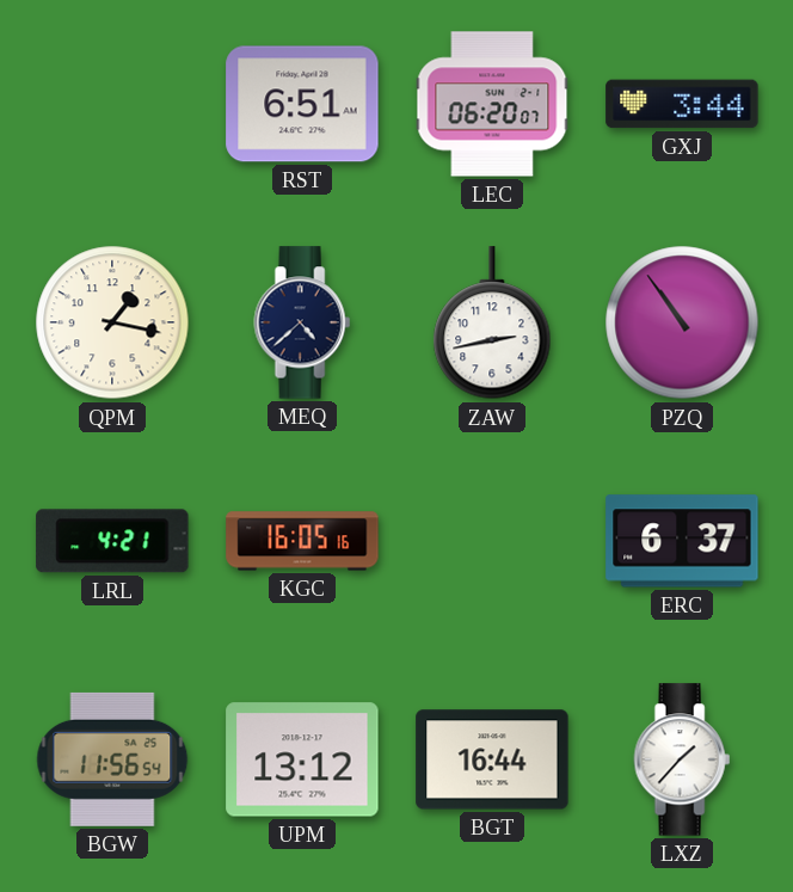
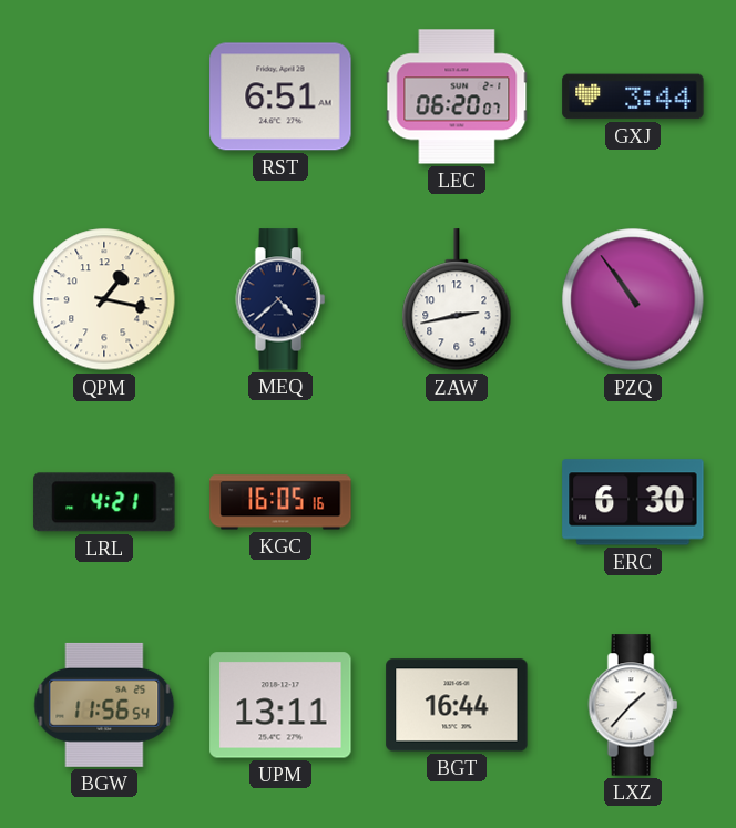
ERC: 6:37 -> 6:30 (633, 502)
UPM: 13:12 -> 13:11 (280, 705)
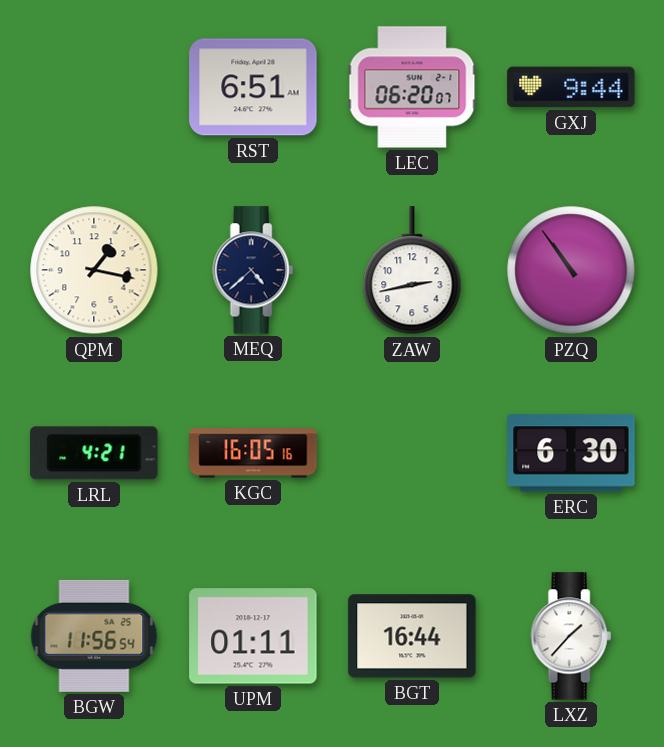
GXJ: 3:44 -> 9:44 (571, 87)
UPM: 13:11 -> 01:11 (253, 636)
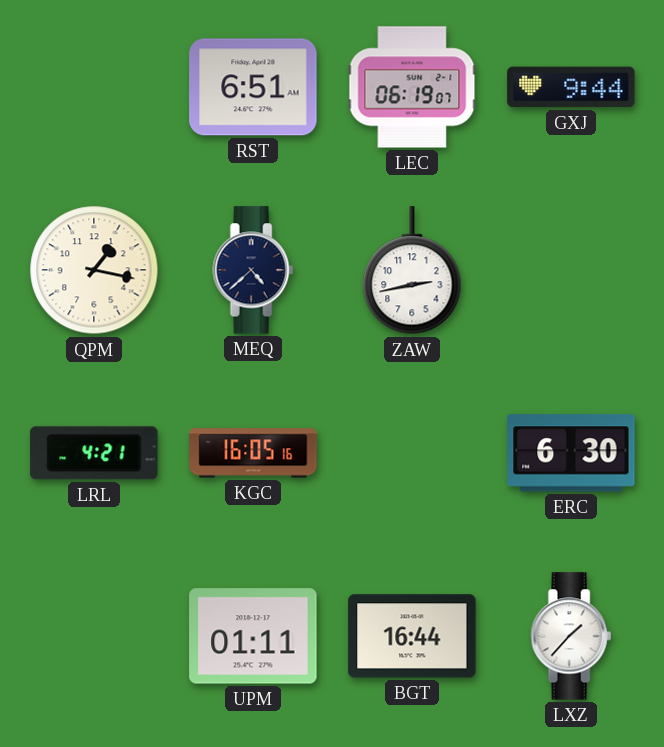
LEC: 06:20 -> 06:19 (412, 87)
PZQ: 10:54 -> none (571, 270)
BGW: 11:56 -> none (94, 636)
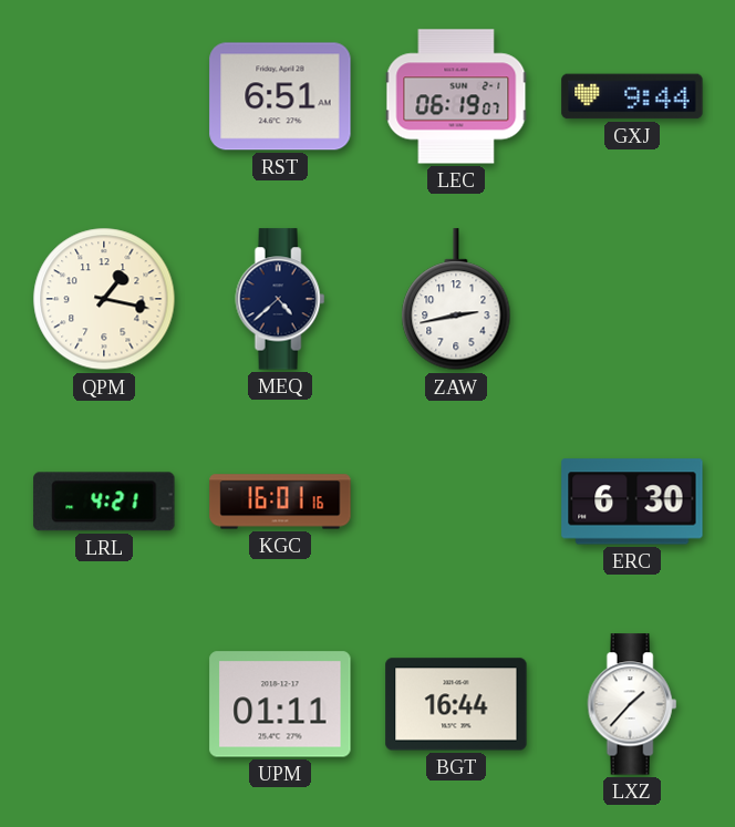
KGC: 16:05 -> 16:01 (280, 502)
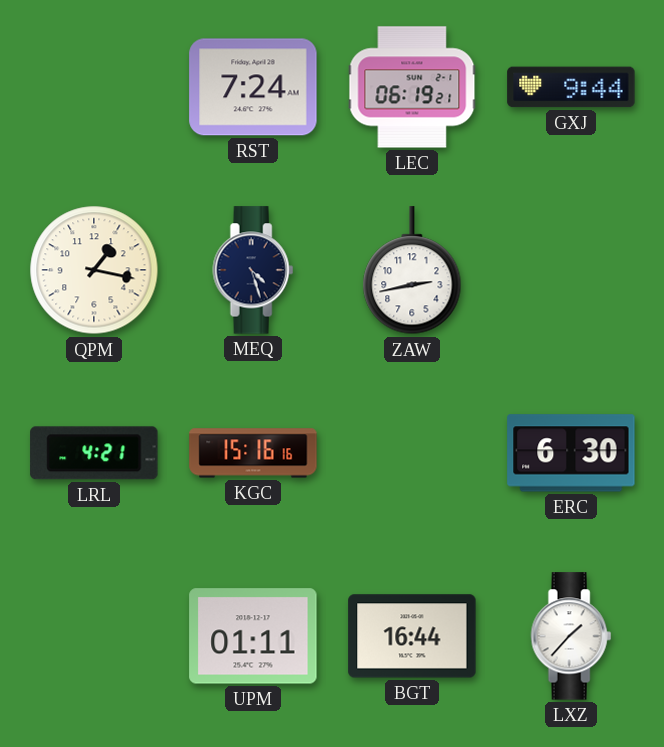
RST: 6:51 -> 7:24 (253, 87)
LEC: 06:19:07 -> 06:19:21 (412, 87)
MEQ: 4:38 -> 4:27 (253, 270)
KGC: 16:01 -> 15:16 (253, 453)
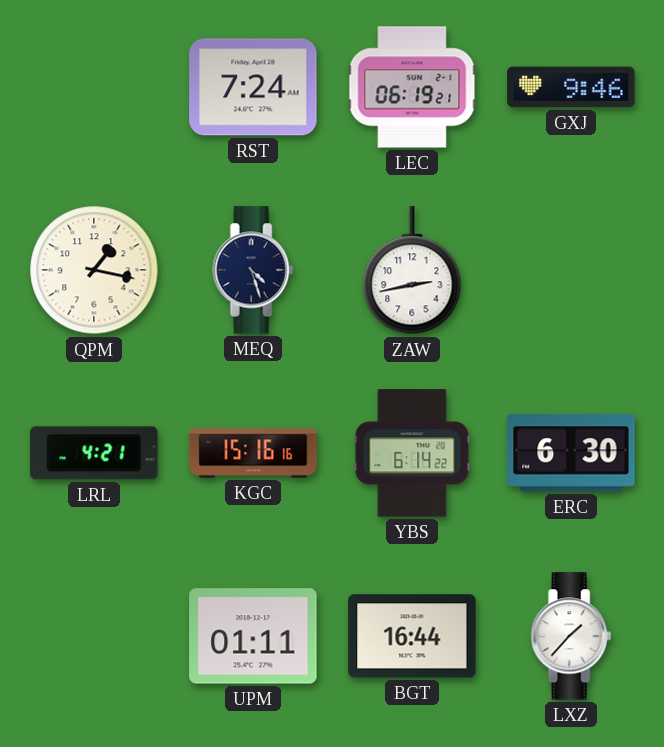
GXJ: 9:44 -> 9:46 (571, 87)
YBS: none -> 6:14 (412, 453)
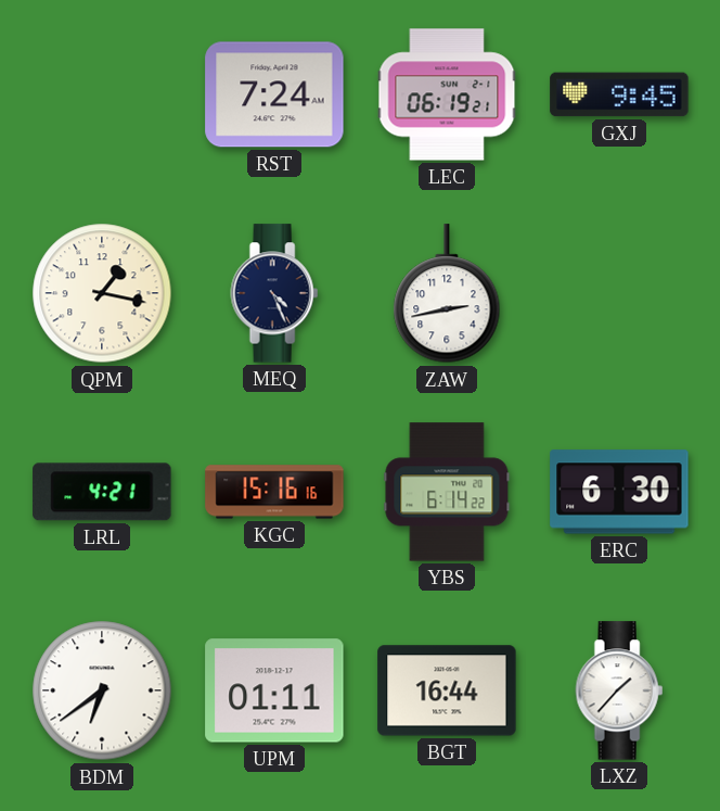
GXJ: 9:46 -> 9:45 (619, 94)
MEQ: 4:27 -> 4:26 (274, 293)
BDM: none -> 6:39 (102, 690)
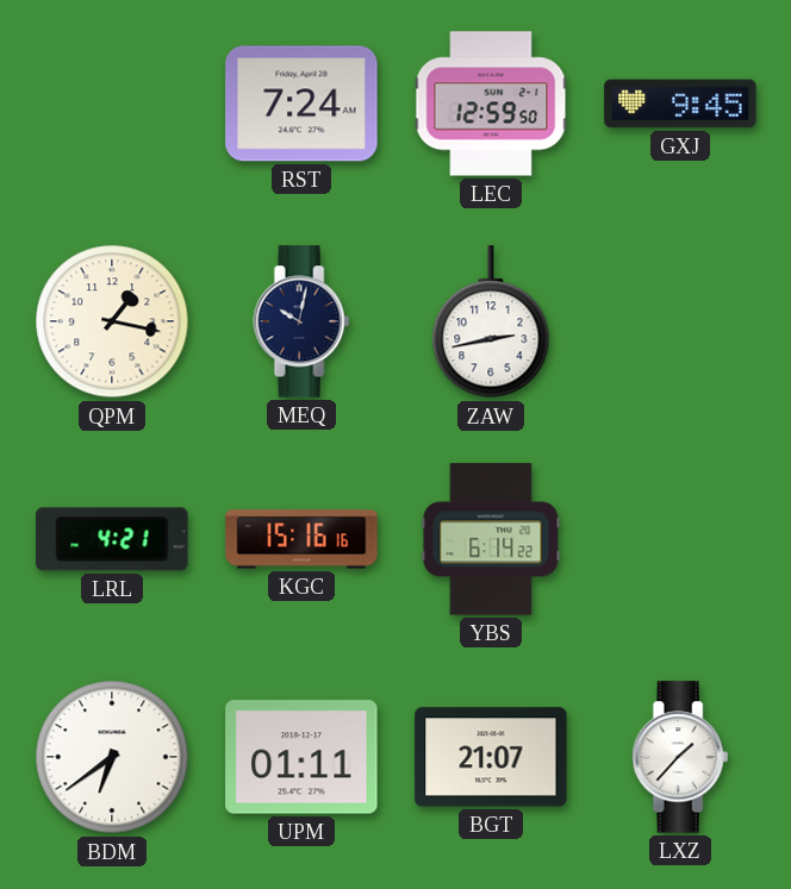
LEC: 06:19 -> 12:59 (491, 104)
MEQ: 4:26 -> 10:02 (301, 321)
ERC: 6:30 -> none (619, 492)
BGT: 16:44 -> 21:07 (491, 757)
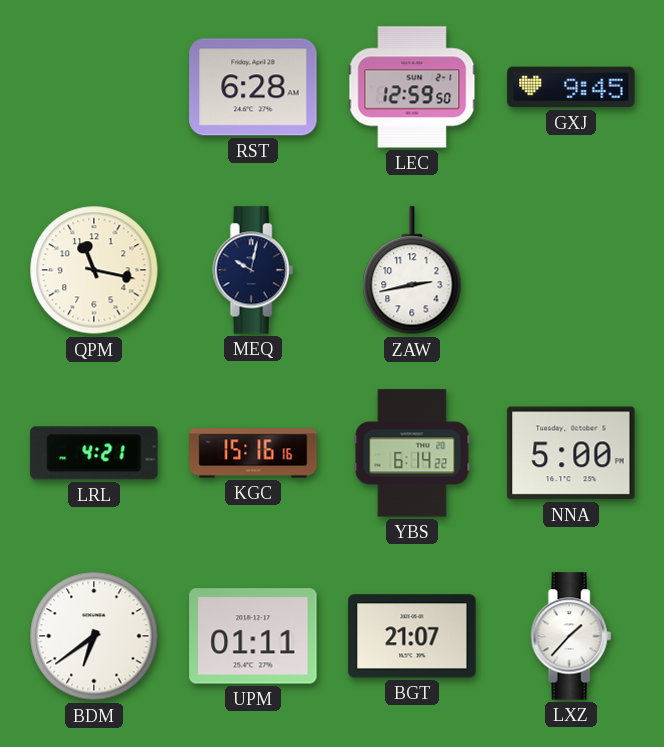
RST: 7:24 -> 6:28 (253, 87)
QPM: 1:17 -> 11:17 (94, 270)
NNA: none -> 5:00 (571, 453)
